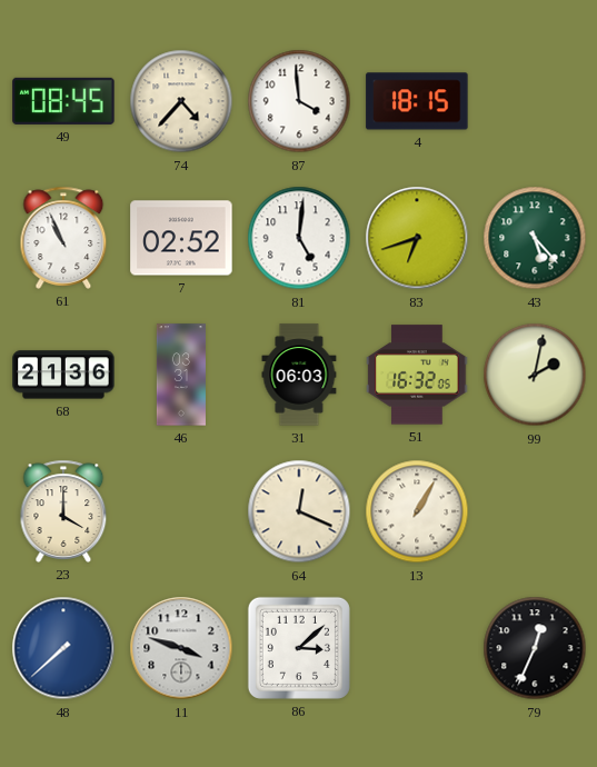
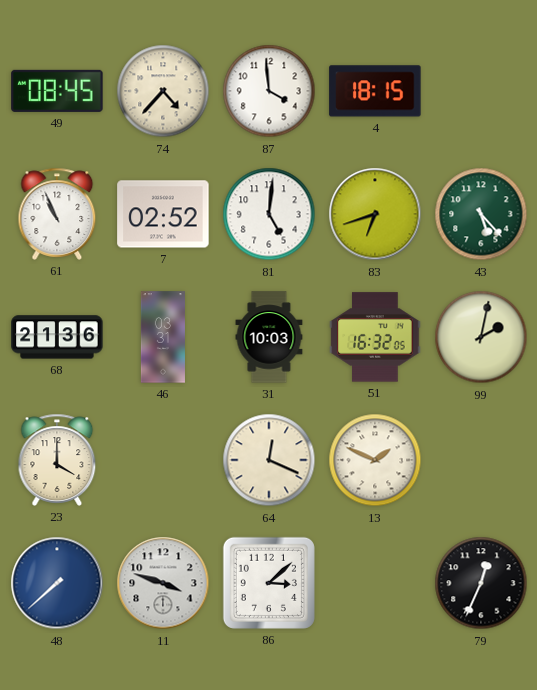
31: 06:03 -> 10:03 (269, 337)
13: 1:05 -> 1:49 (375, 460)
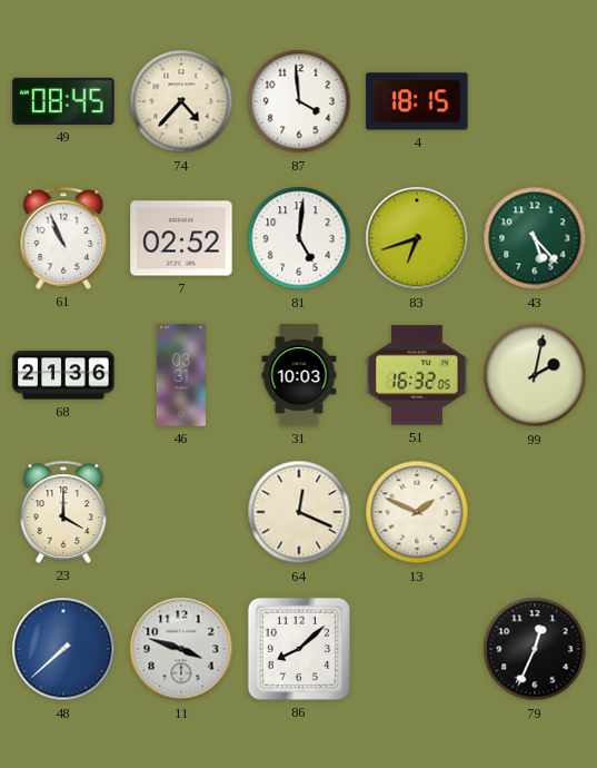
86: 3:08 -> 8:08 (299, 649)
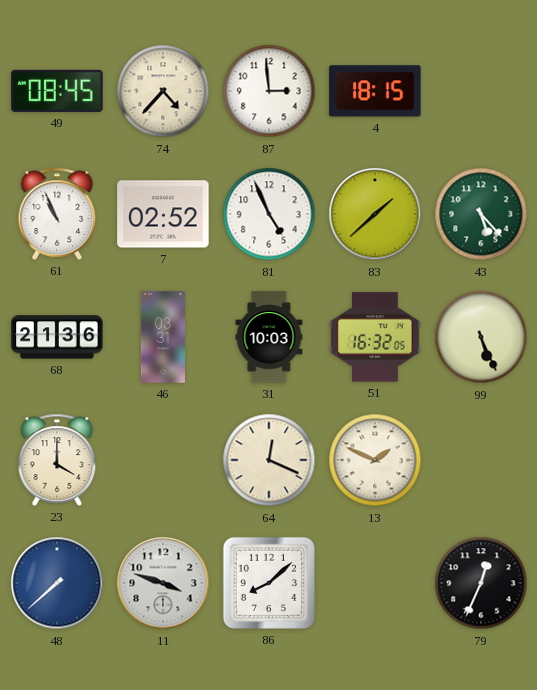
87: 3:59 -> 2:59 (269, 91)
81: 5:01 -> 4:56 (269, 214)
83: 6:42 -> 1:38 (375, 214)
99: 2:02 -> 5:26 (481, 337)
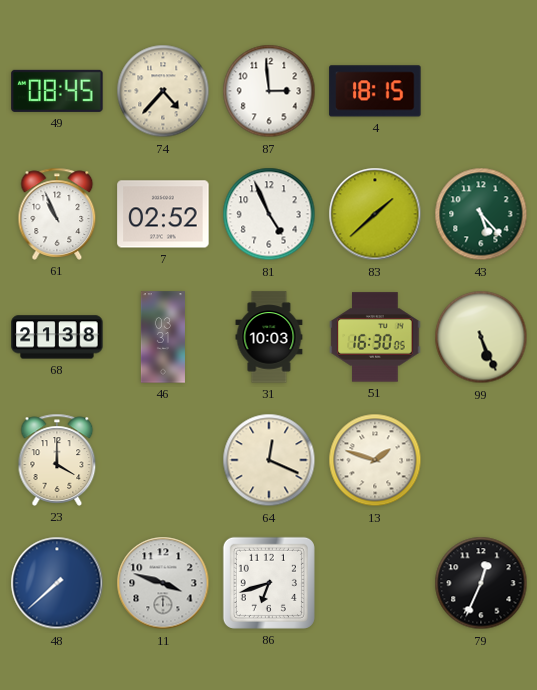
68: 21:36 -> 21:38 (57, 337)
51: 16:32 -> 16:30 (375, 337)
13: 1:49 -> 1:48 (375, 460)
86: 8:08 -> 6:42 (269, 583)
